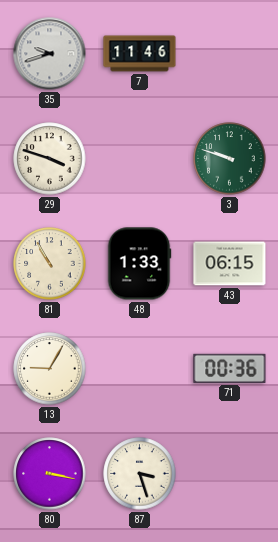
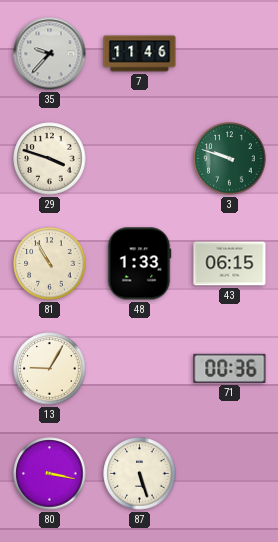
35: 9:42 -> 9:37 (50, 54)
87: 3:27 -> 5:27 (140, 474)
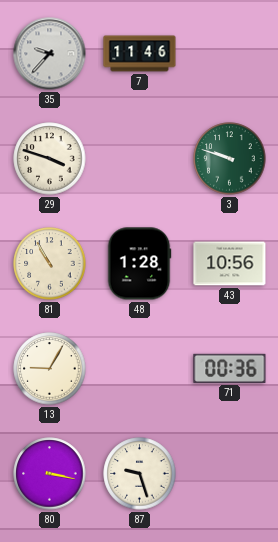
48: 1:33 -> 1:28 (139, 264)
43: 06:15 -> 10:56 (230, 264)
87: 5:27 -> 9:27 (140, 474)
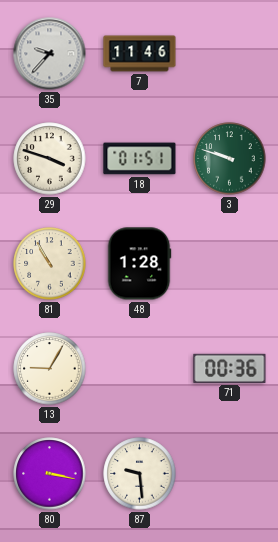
18: none -> 01:51 (140, 159)
43: 10:56 -> none (230, 264)
87: 9:27 -> 9:29 (140, 474)
